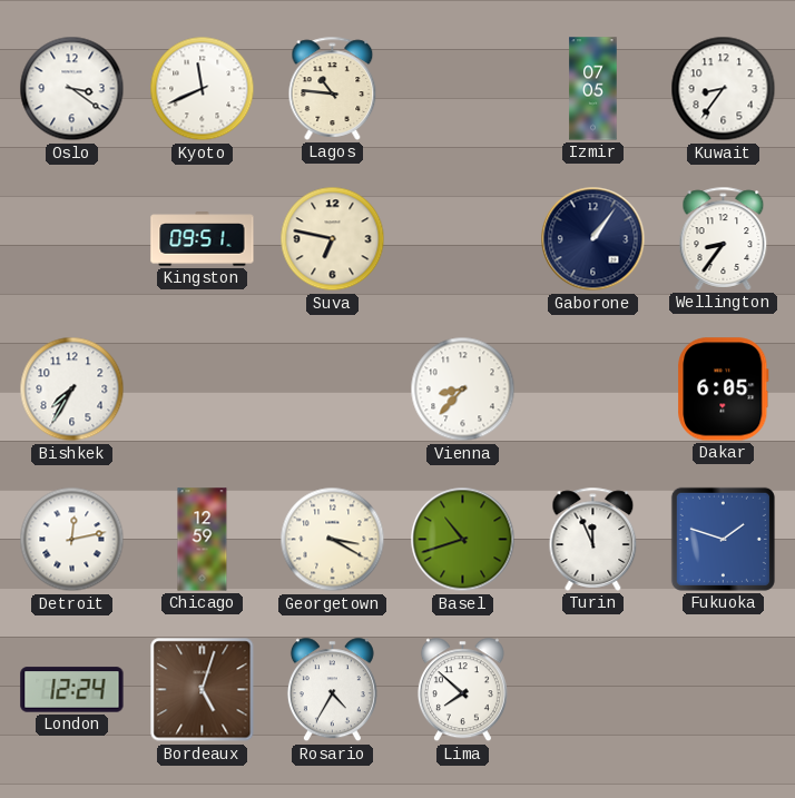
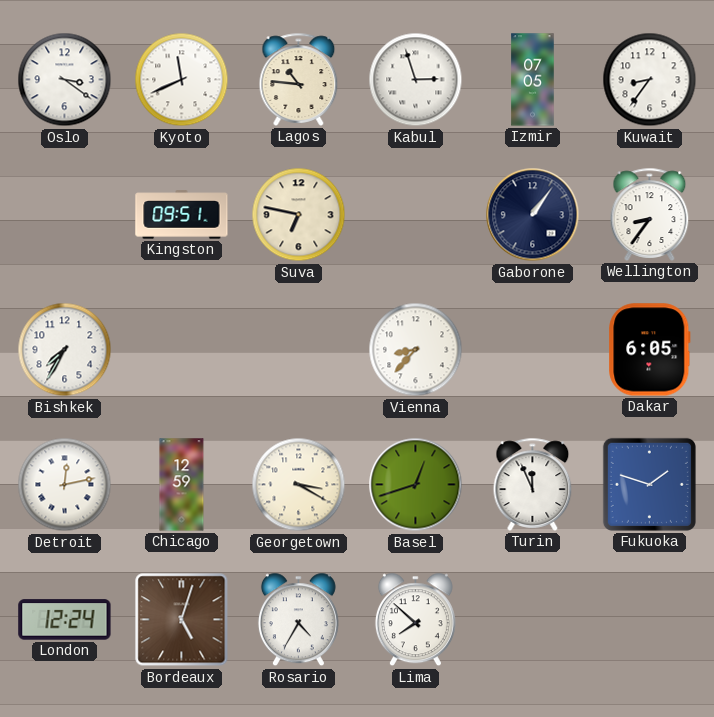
Kabul: none -> 2:57 (416, 80)
Basel: 10:42 -> 12:42 (416, 485)
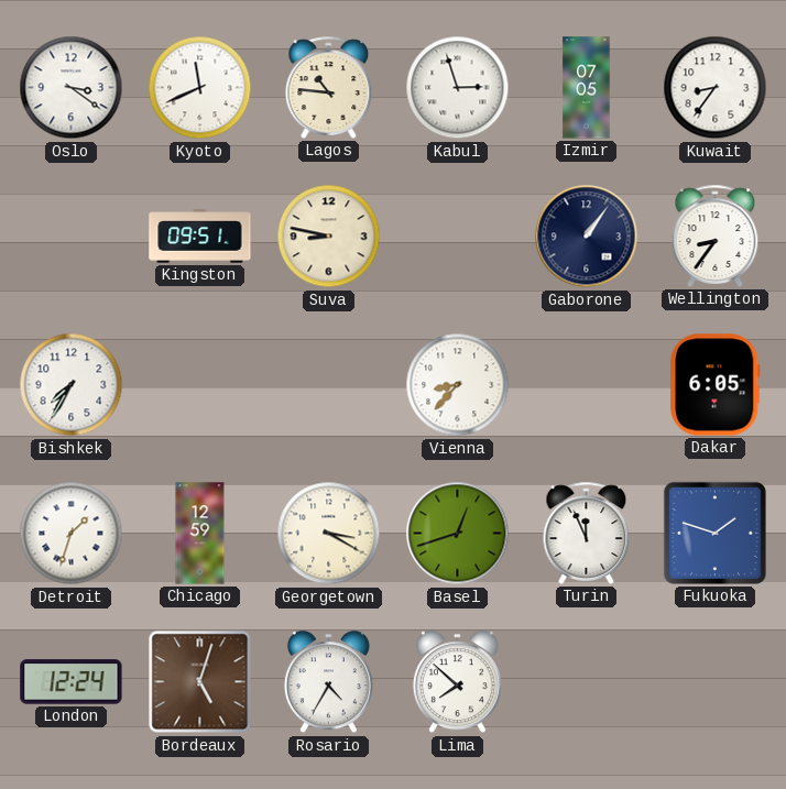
Suva: 6:47 -> 8:47 (329, 237)
Detroit: 12:13 -> 1:33 (72, 534)
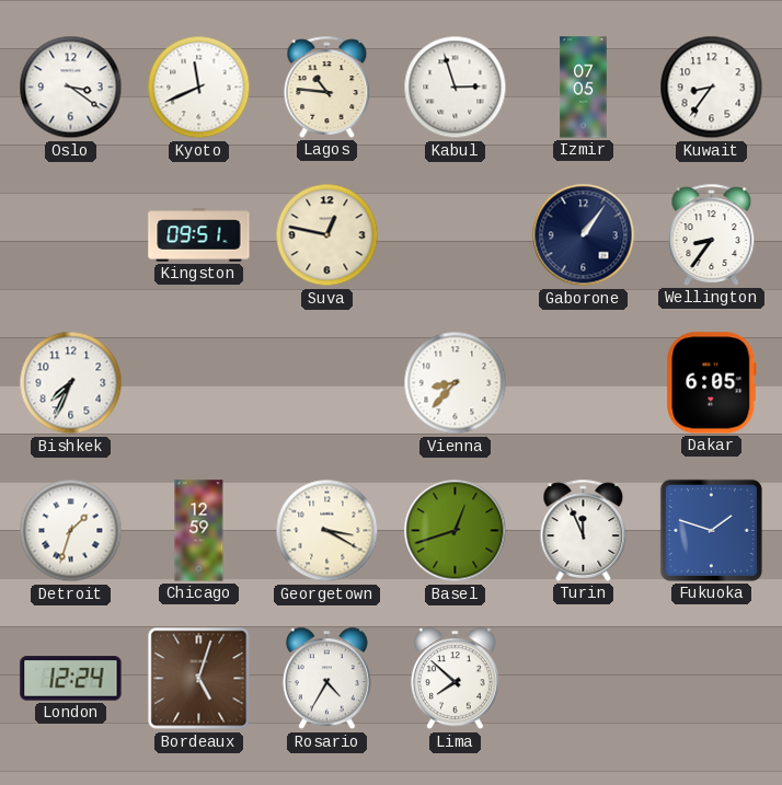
Suva: 8:47 -> 12:47 (327, 235)
Bishkek: 7:35 -> 7:34 (71, 383)
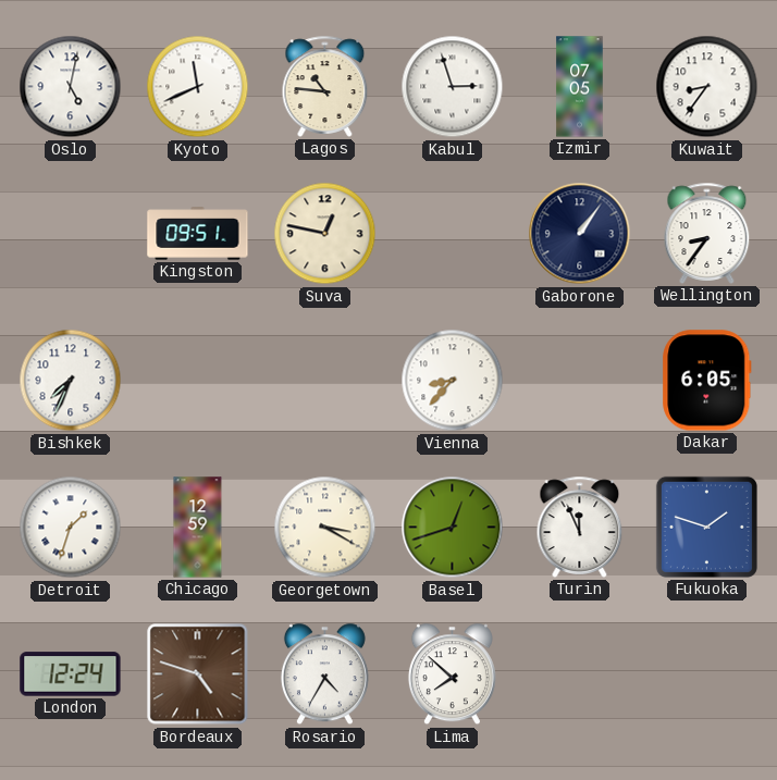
Oslo: 3:21 -> 5:02 (71, 87)
Bordeaux: 5:03 -> 4:48 (198, 674)
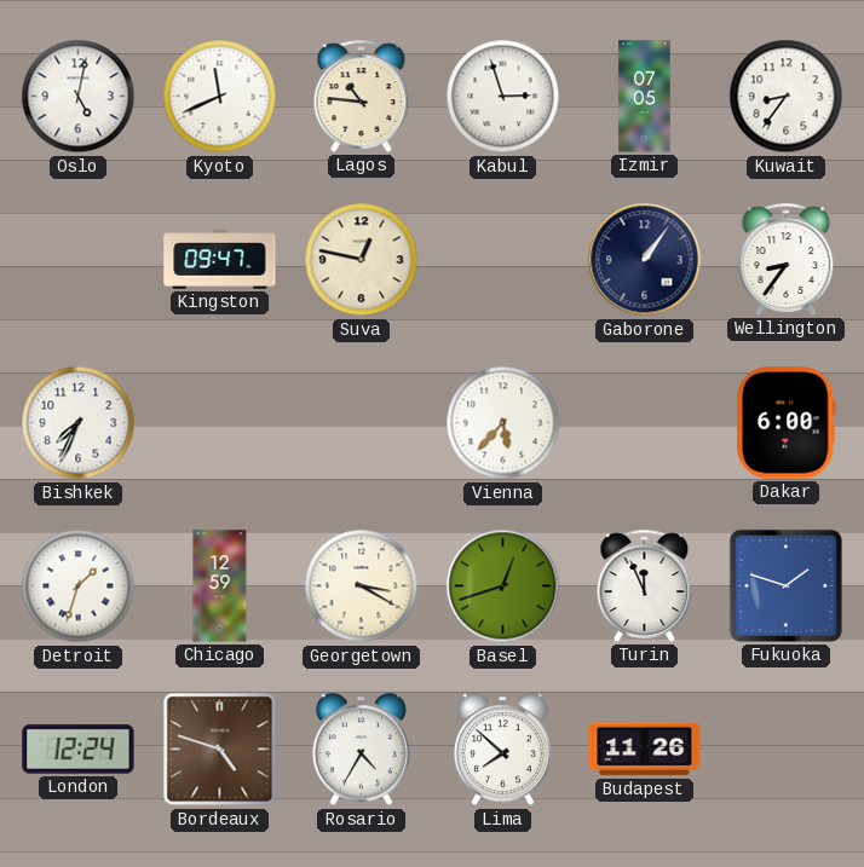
Kingston: 09:51 -> 09:47 (220, 260)
Vienna: 8:37 -> 5:37 (503, 423)
Dakar: 6:05 -> 6:00 (787, 423)
Budapest: none -> 11:26 (645, 750)
